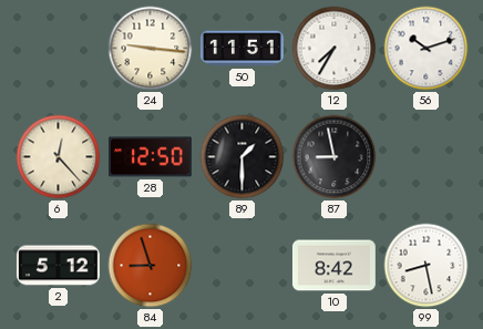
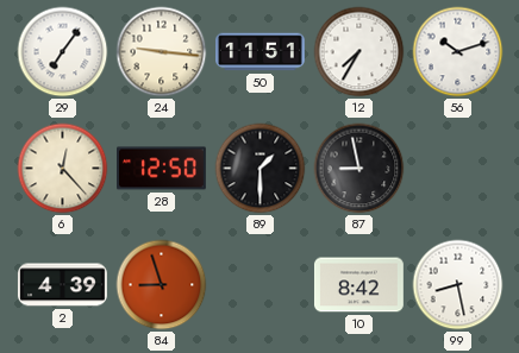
29: none -> 7:06 (63, 52)
2: 5:12 -> 4:39 (62, 285)
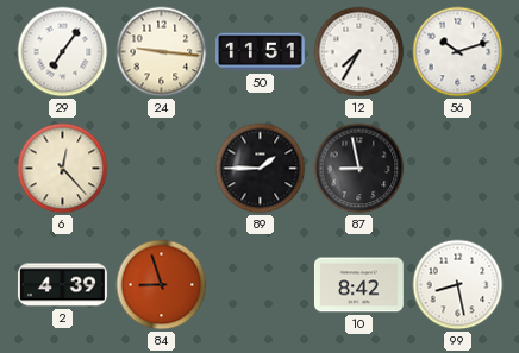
28: 12:50 -> none (162, 169)
89: 1:30 -> 1:45 (261, 169)
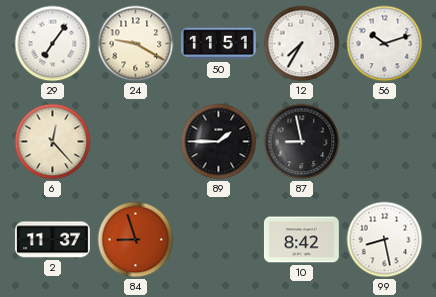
24: 9:16 -> 9:20 (136, 44)
2: 4:39 -> 11:37 (52, 240)
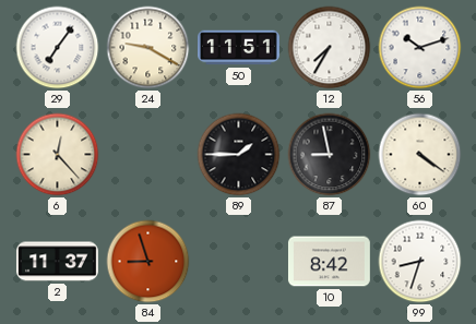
60: none -> 4:21 (420, 155)
99: 8:28 -> 8:33 (420, 262)
